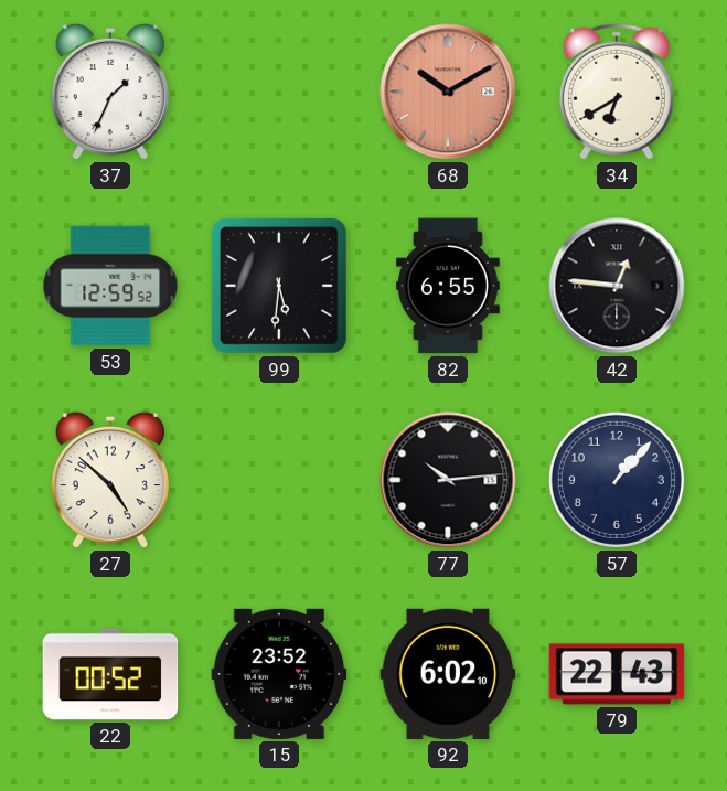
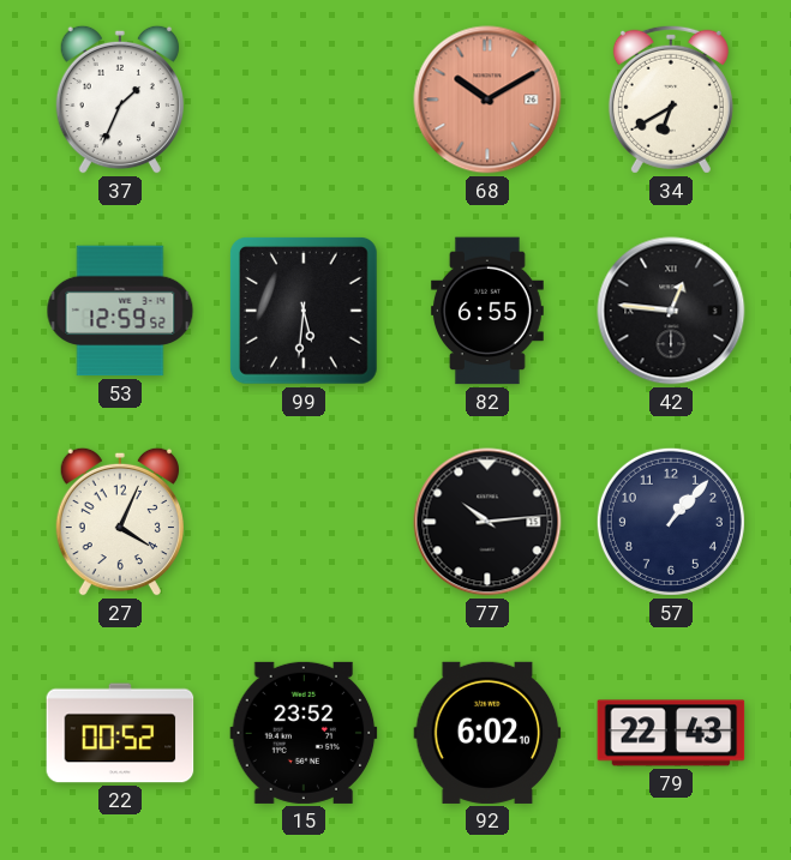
27: 4:52 -> 4:04 (120, 522)
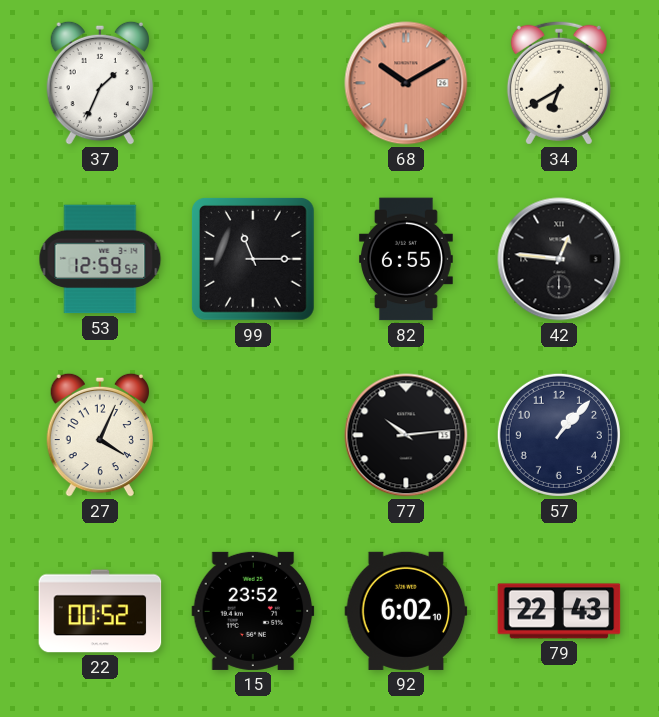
99: 5:31 -> 11:15 (254, 260)
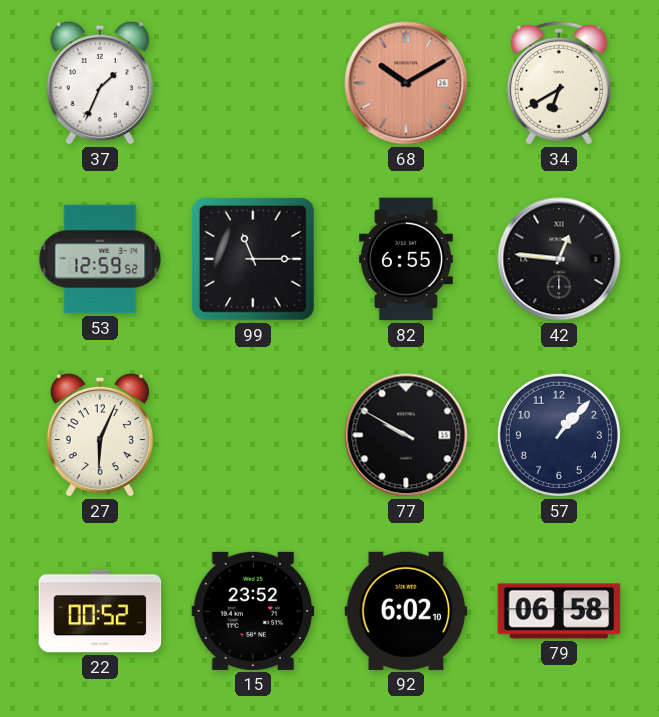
27: 4:04 -> 6:04 (100, 435)
77: 10:14 -> 9:50 (406, 435)
79: 22:43 -> 06:58 (559, 611)
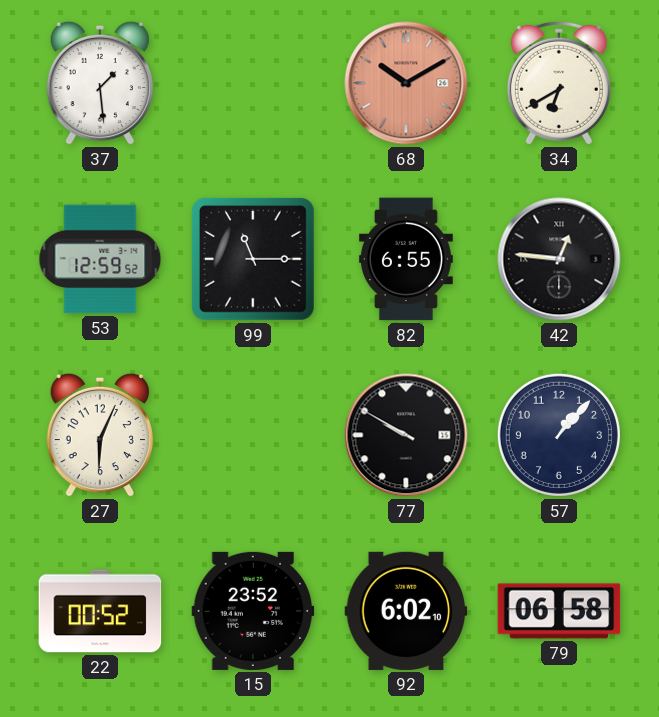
37: 1:34 -> 1:29 (100, 83)
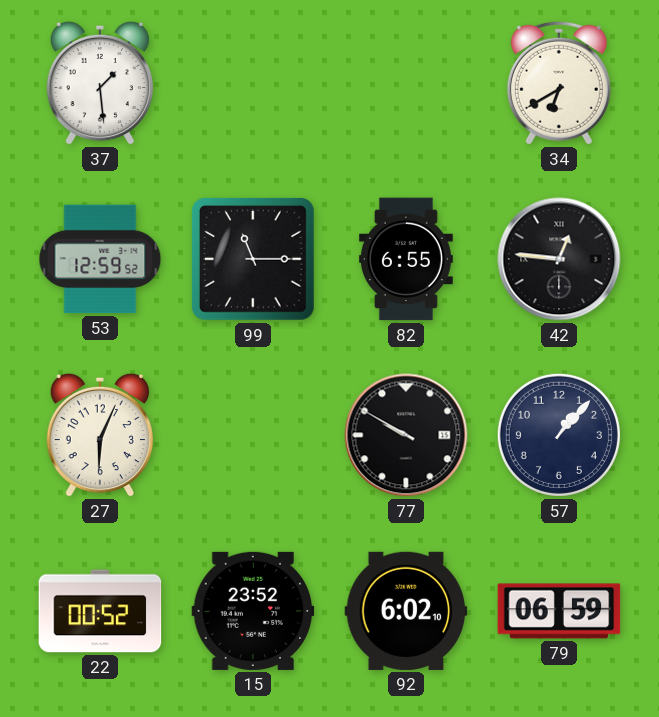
68: 10:10 -> none (406, 83)
79: 06:58 -> 06:59 (559, 611)
